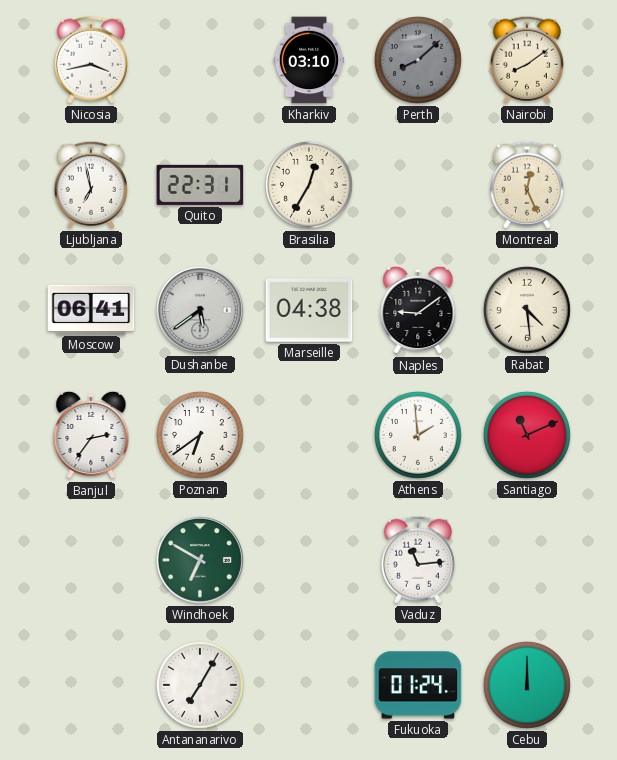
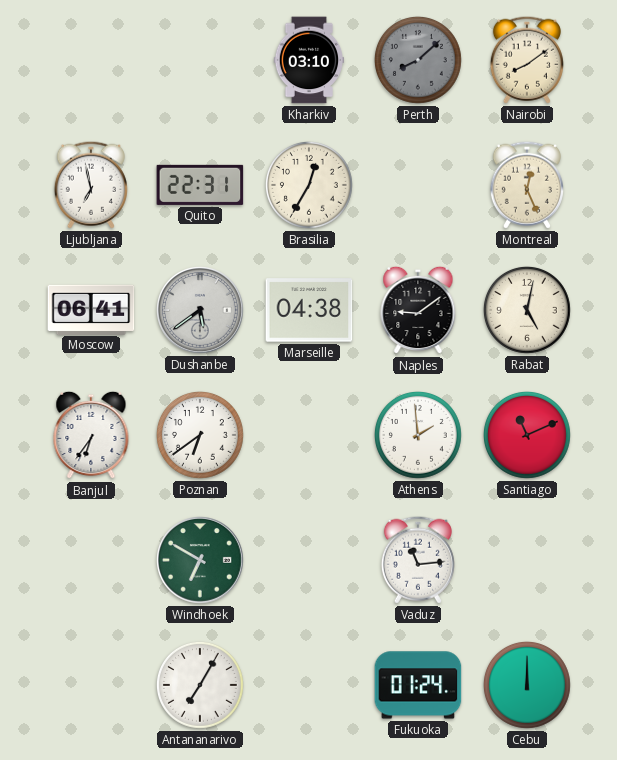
Nicosia: 3:43 -> none (91, 60)
Rabat: 4:29 -> 5:02 (527, 310)
Banjul: 2:36 -> 6:36 (91, 435)
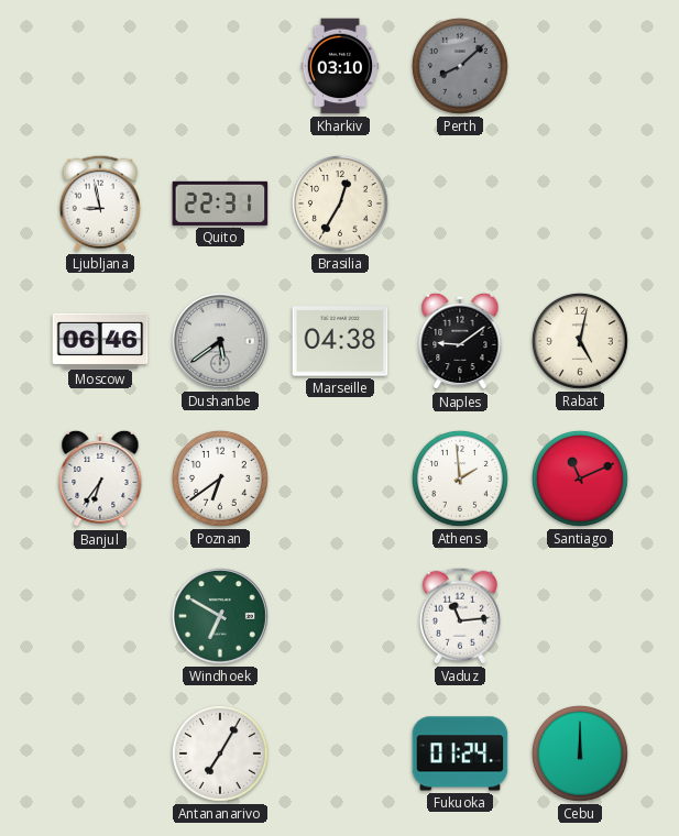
Nairobi: 8:09 -> none (527, 60)
Ljubljana: 6:58 -> 8:58 (100, 204)
Montreal: 12:26 -> none (527, 185)
Moscow: 06:41 -> 06:46 (100, 340)
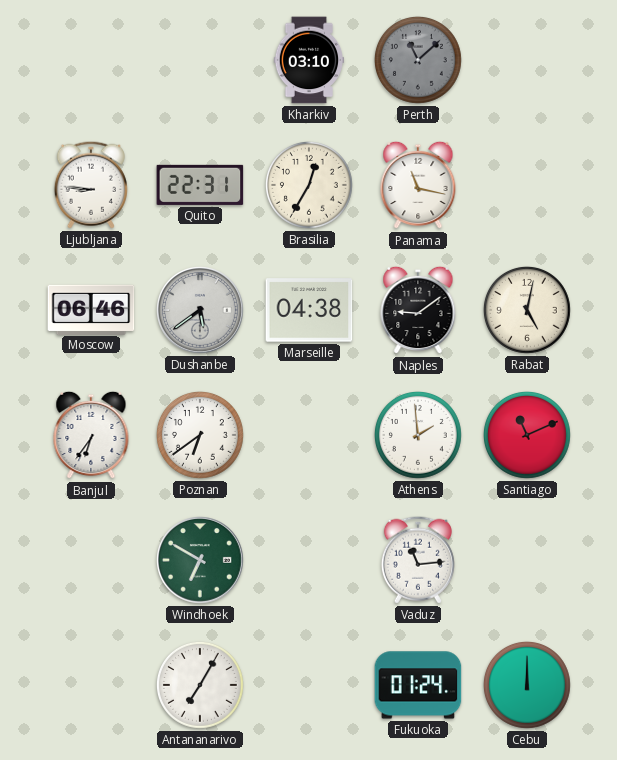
Perth: 8:08 -> 11:08 (418, 60)
Ljubljana: 8:58 -> 8:46 (91, 185)
Panama: none -> 11:17 (418, 185)
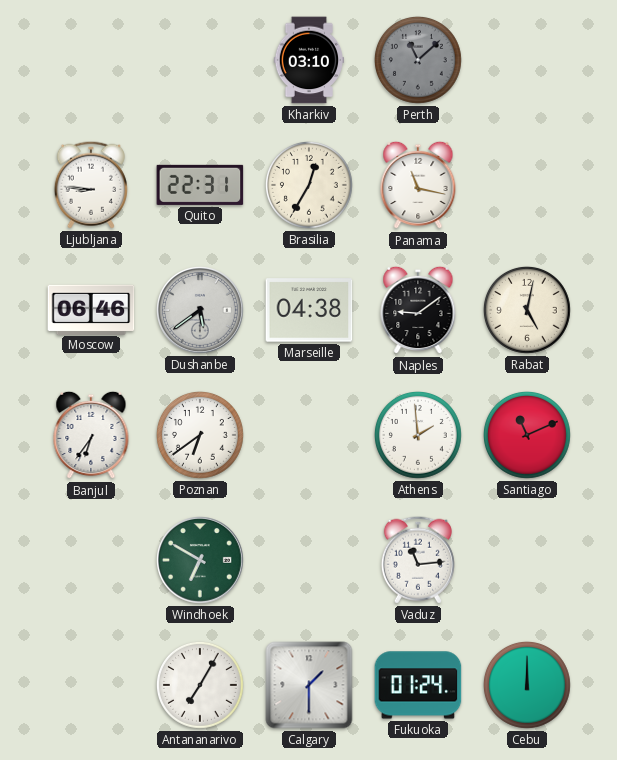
Calgary: none -> 1:30 (309, 685)
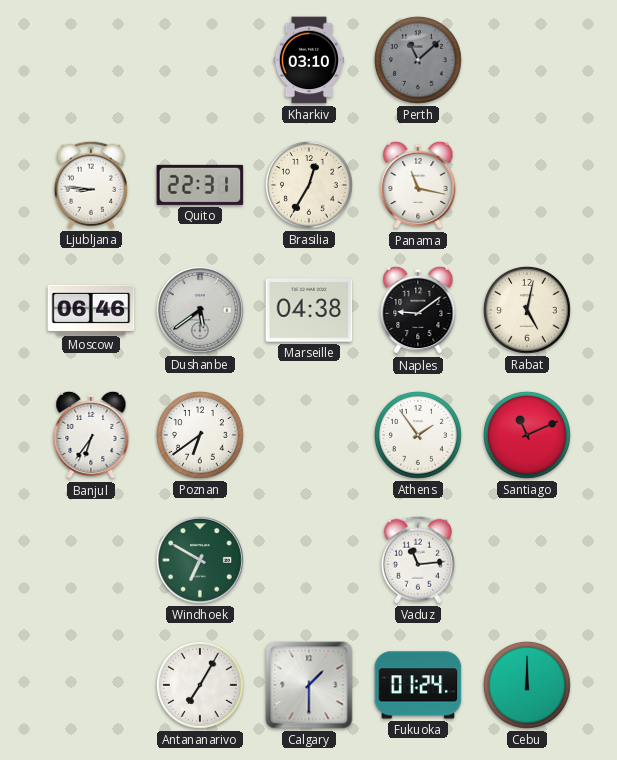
Athens: 1:59 -> 1:54 (418, 435)
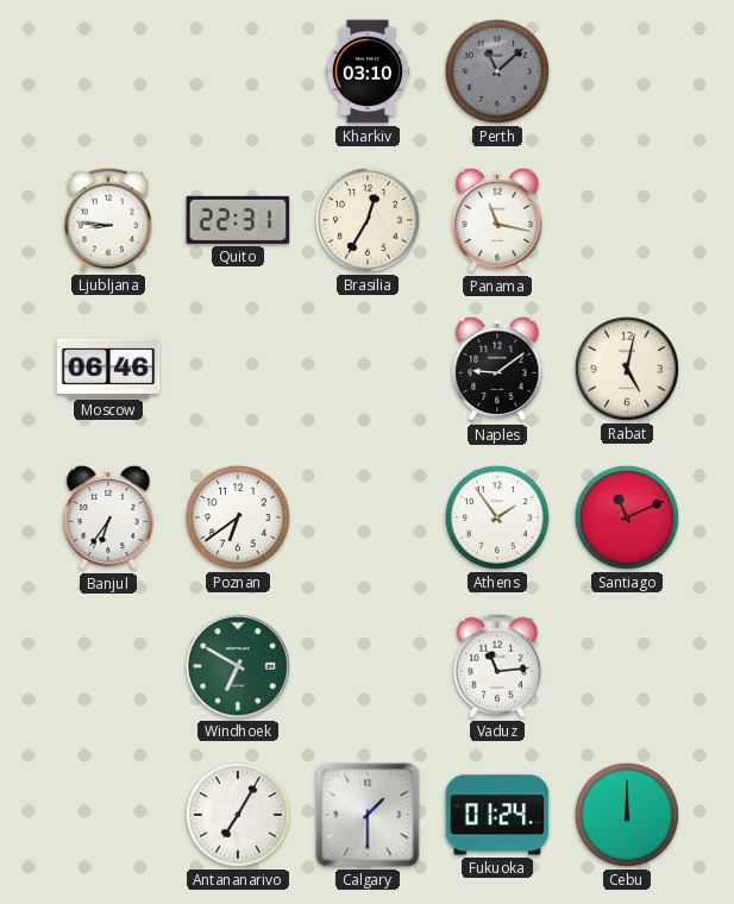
Dushanbe: 5:39 -> none (201, 311)
Marseille: 04:38 -> none (309, 310)
